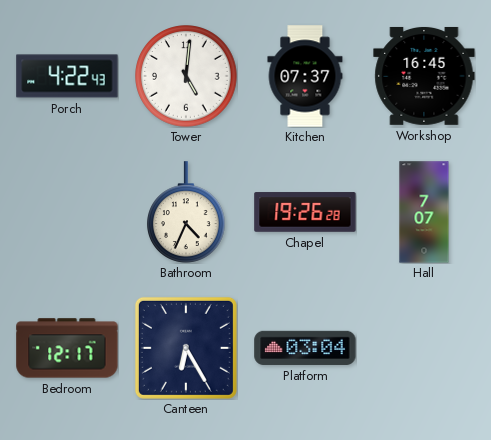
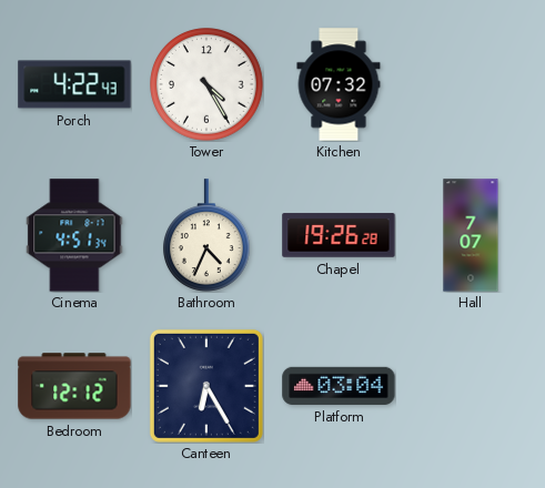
Tower: 5:01 -> 4:25 (206, 84)
Kitchen: 07:37 -> 07:32 (339, 84)
Workshop: 16:45 -> none (424, 76)
Cinema: none -> 4:51 (74, 235)
Bedroom: 12:17 -> 12:12 (74, 386)
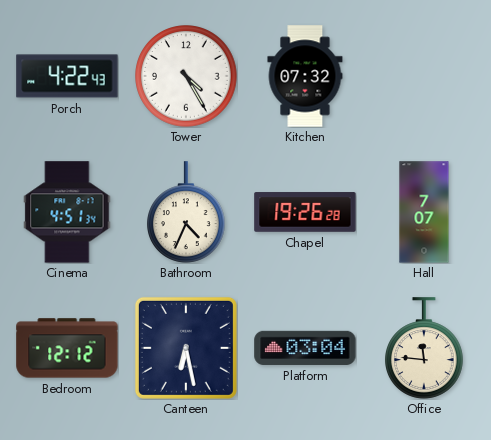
Canteen: 6:25 -> 6:28 (186, 348)
Office: none -> 11:46 (425, 348)
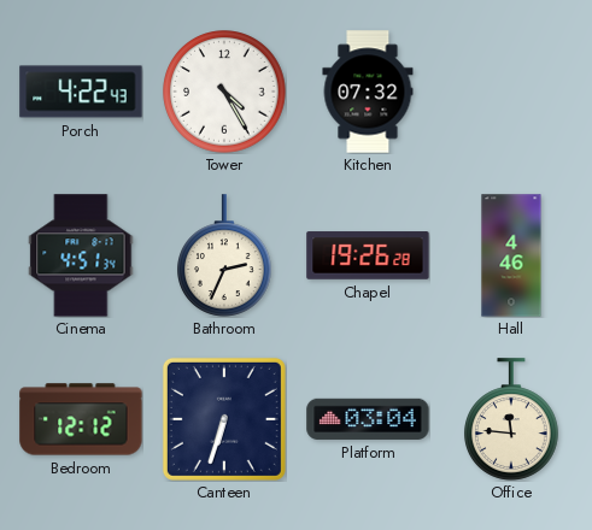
Bathroom: 4:34 -> 2:34 (225, 255)
Hall: 7:07 -> 4:46 (511, 255)
Canteen: 6:28 -> 6:33 (224, 419)
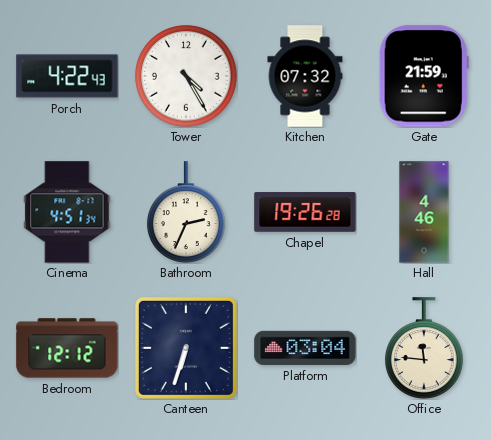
Gate: none -> 21:59 (424, 76)
